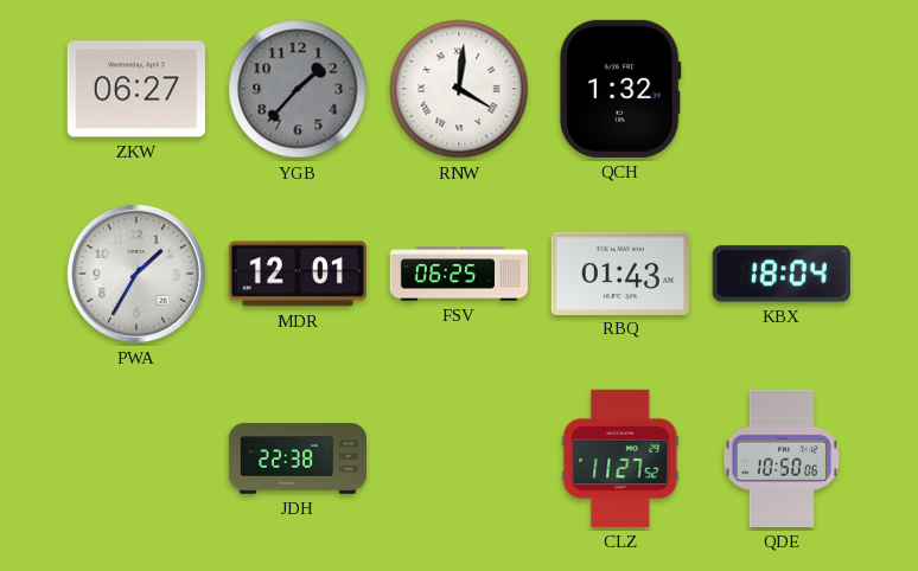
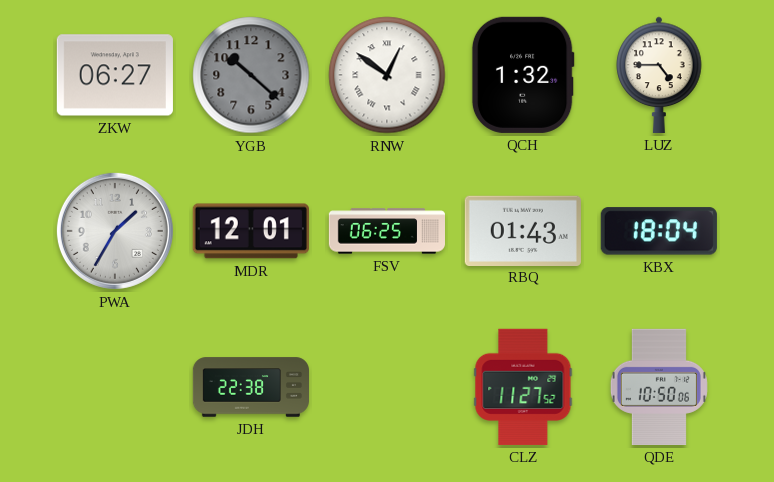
YGB: 1:37 -> 10:22 (251, 75)
RNW: 4:01 -> 12:51 (387, 75)
LUZ: none -> 4:45 (659, 75)
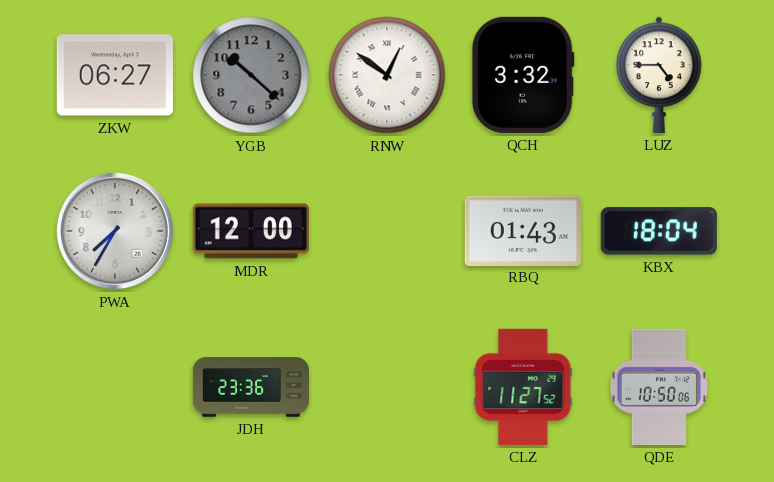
QCH: 1:32 -> 3:32 (523, 75)
PWA: 1:35 -> 7:35 (115, 231)
MDR: 12:01 -> 12:00 (251, 231)
FSV: 06:25 -> none (386, 231)
JDH: 22:38 -> 23:36 (250, 387)
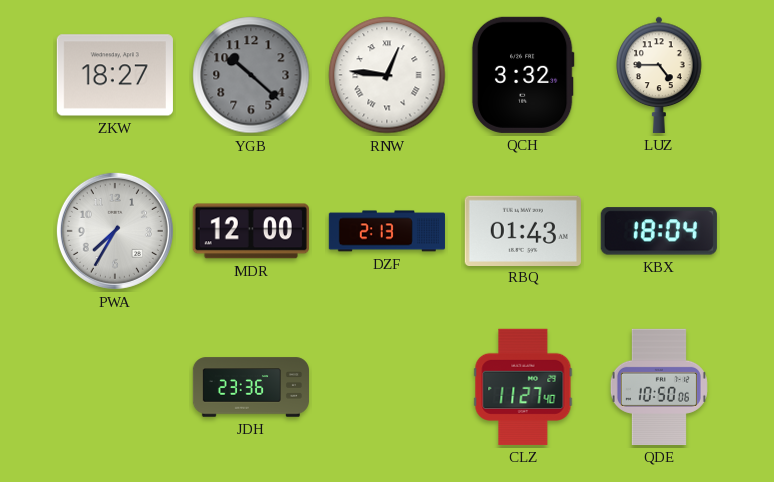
ZKW: 06:27 -> 18:27 (115, 75)
RNW: 12:51 -> 12:46 (387, 75)
DZF: none -> 2:13 (387, 231)
CLZ: 11:27:52 -> 11:27:40 (523, 387)
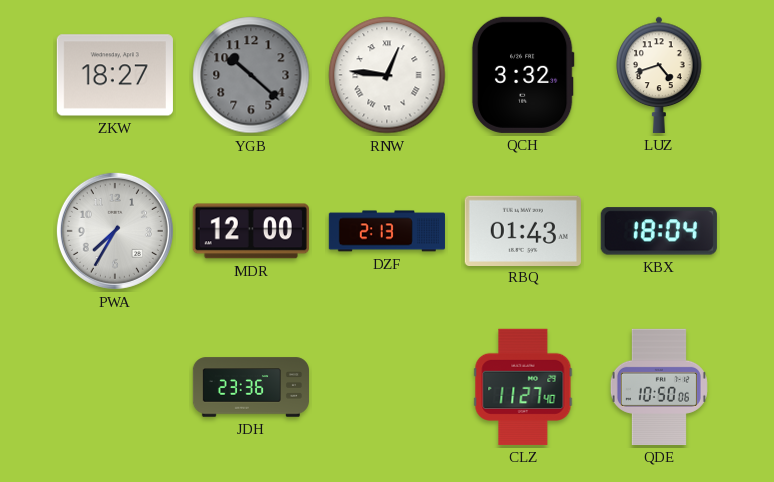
LUZ: 4:45 -> 4:42 (659, 75)
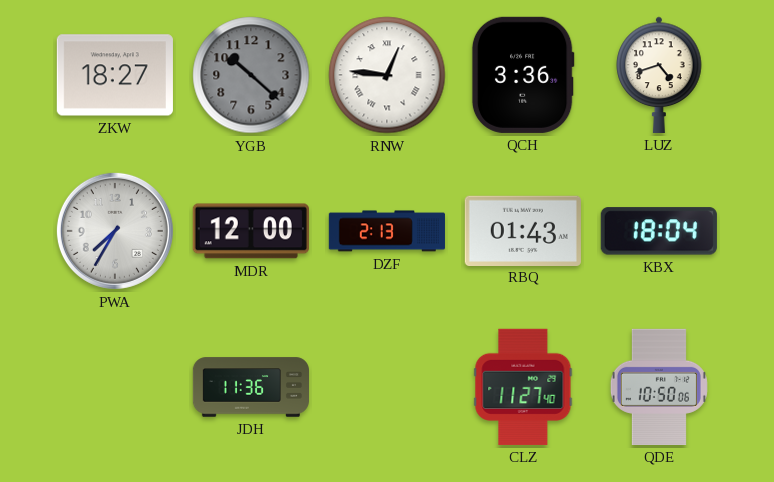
QCH: 3:32 -> 3:36 (523, 75)
JDH: 23:36 -> 11:36 (250, 387)
